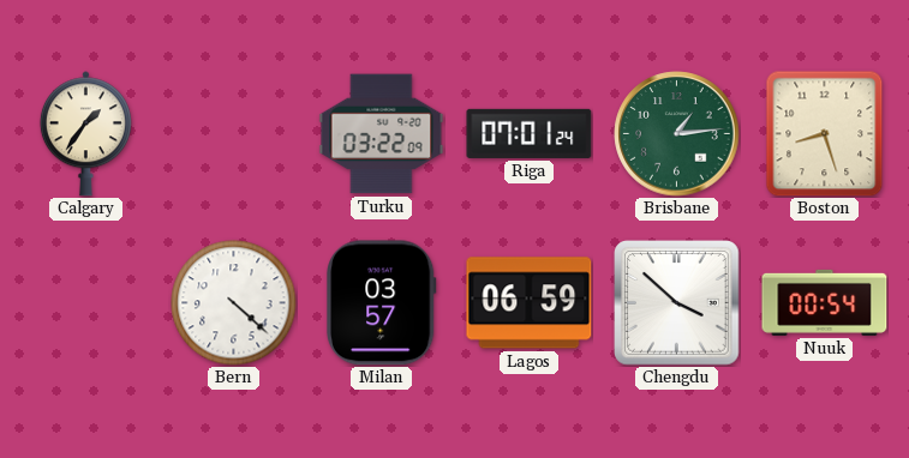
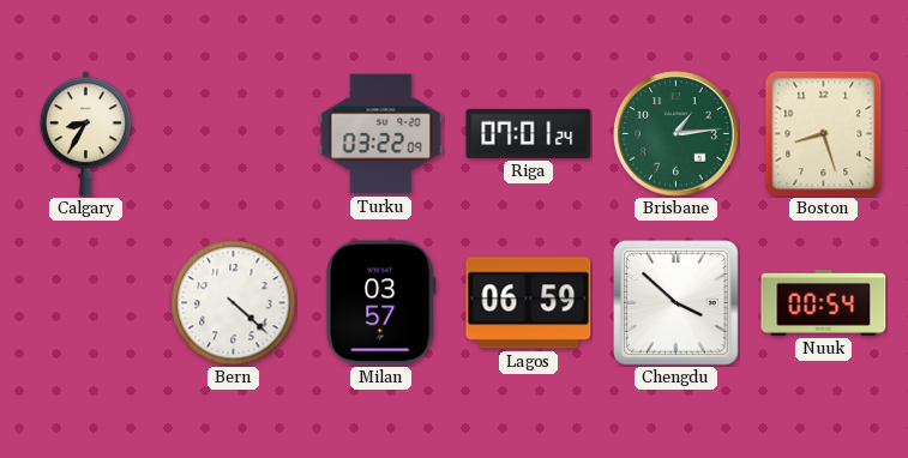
Calgary: 1:36 -> 8:35 (85, 134)
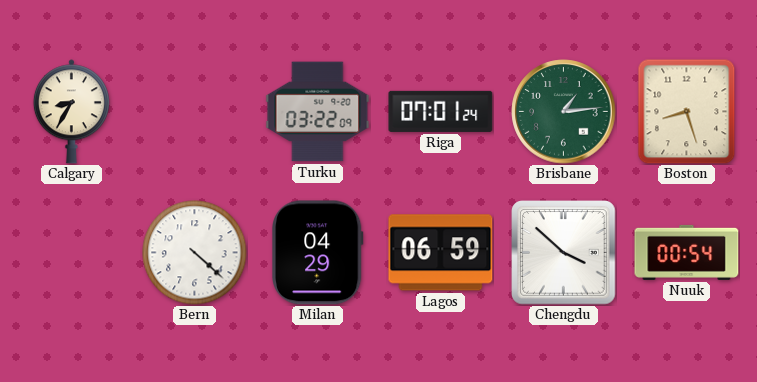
Milan: 03:57 -> 04:29 (318, 253)
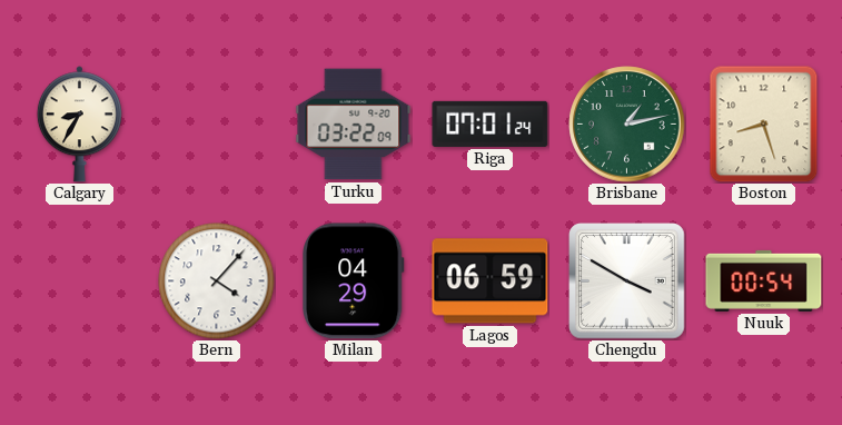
Brisbane: 1:14 -> 1:13 (627, 125)
Bern: 4:22 -> 4:07 (217, 281)
Chengdu: 3:52 -> 3:50 (627, 281)
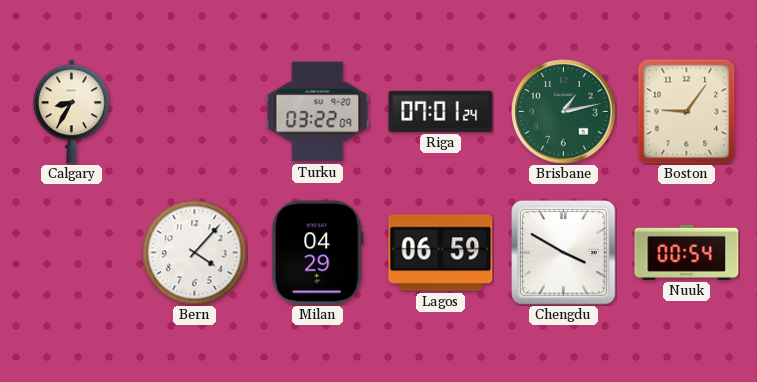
Boston: 8:27 -> 9:06 (687, 112)
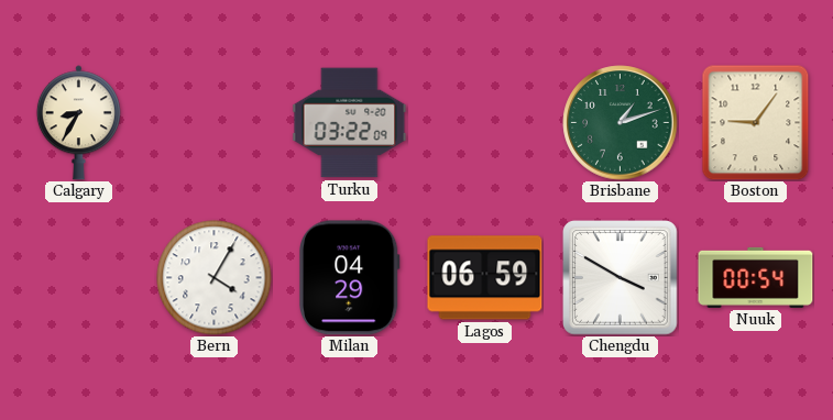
Riga: 07:01 -> none (441, 111)
Brisbane: 1:13 -> 1:12 (621, 123)
Bern: 4:07 -> 4:05 (215, 278)
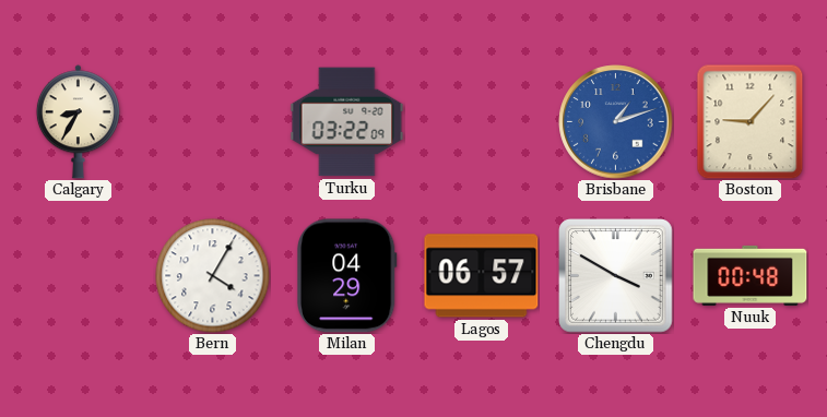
Brisbane dial: green -> blue (616, 122)
Boston: 9:06 -> 9:07 (751, 122)
Lagos: 06:59 -> 06:57 (482, 276)
Nuuk: 00:54 -> 00:48 (751, 275)
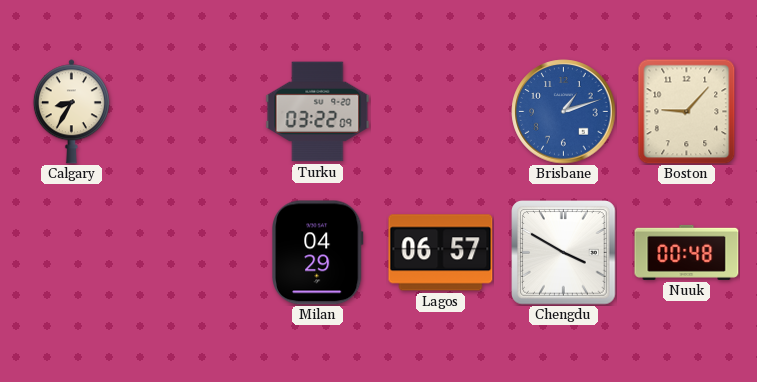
Bern: 4:05 -> none (213, 276)
